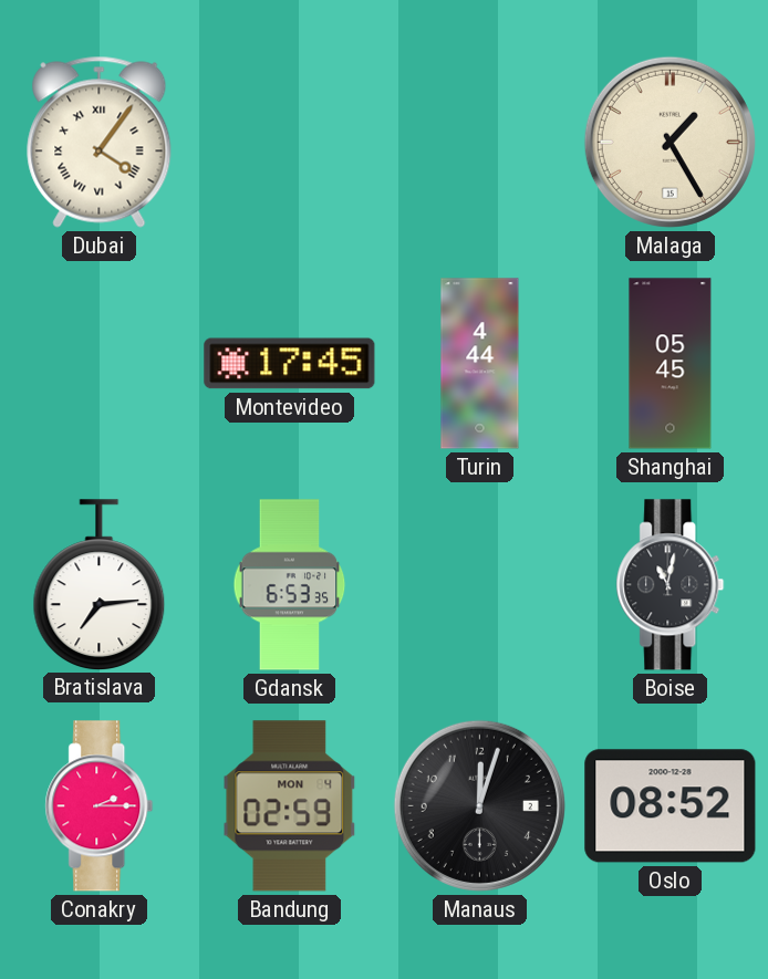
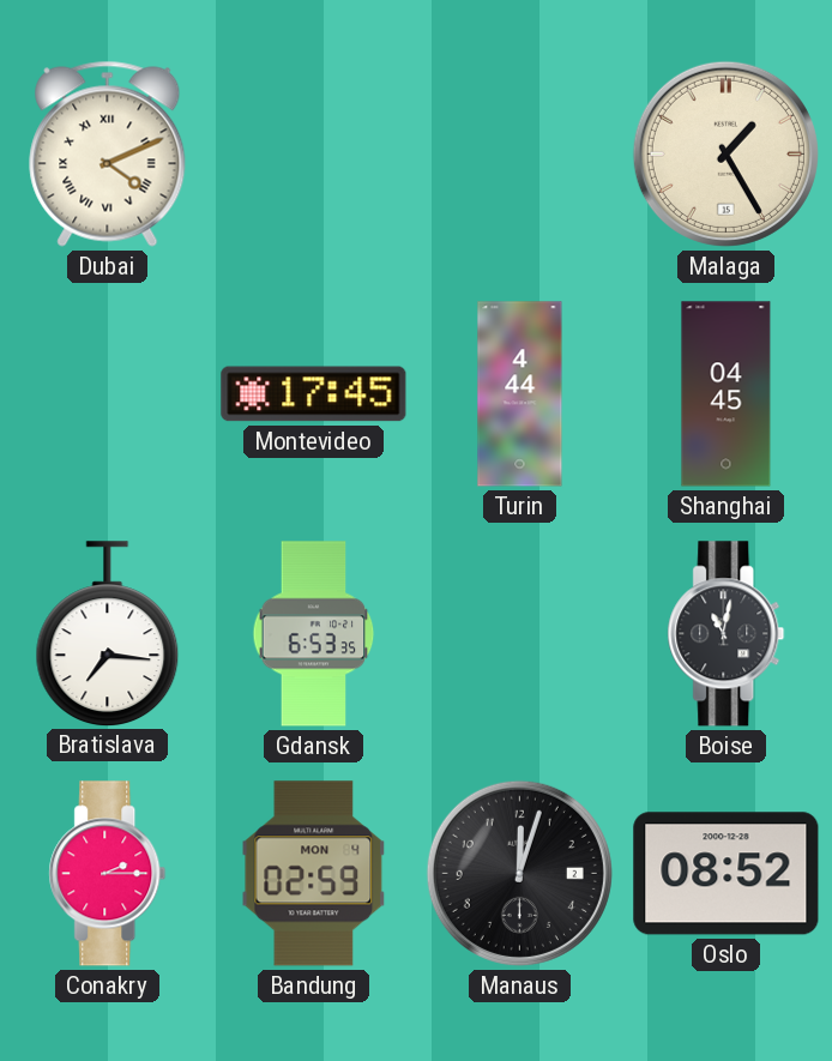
Dubai: 4:06 -> 4:11 (108, 153)
Shanghai: 05:45 -> 04:45 (727, 394)
Bratislava: 7:14 -> 7:16 (108, 633)
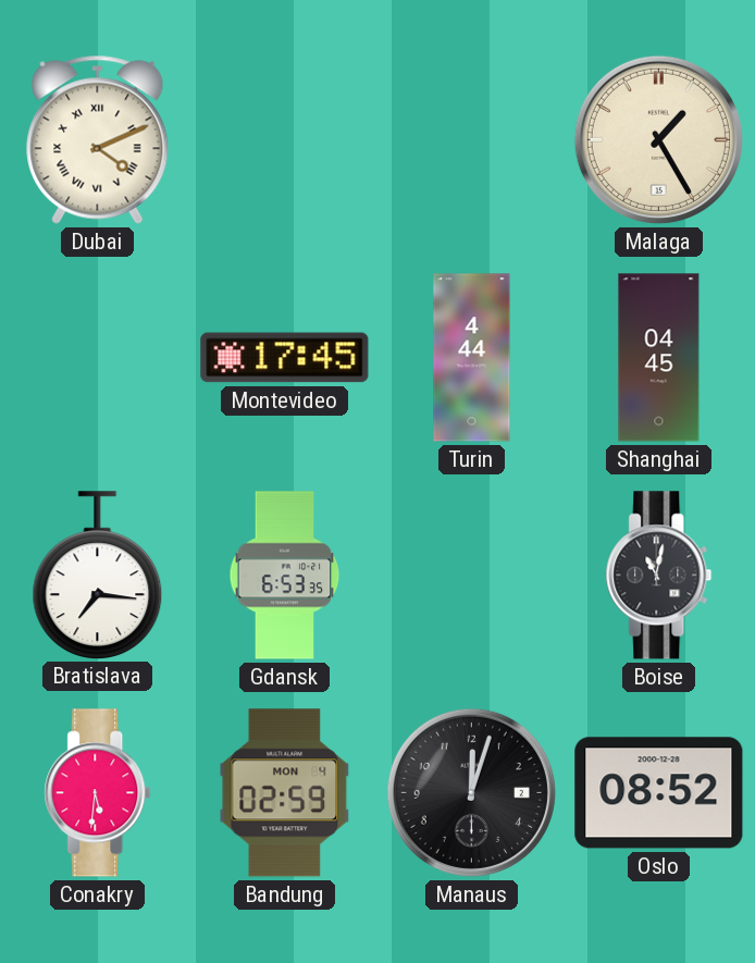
Conakry: 2:15 -> 5:31 (98, 793)
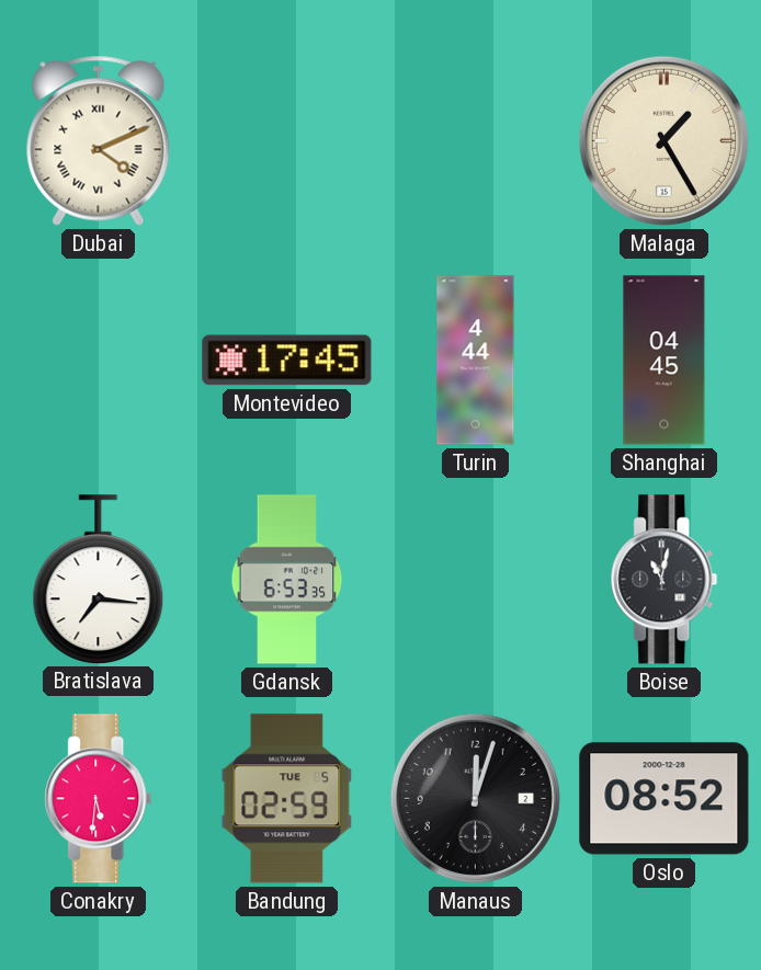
Bandung date: MON 4 -> TUE 5 (287, 799)
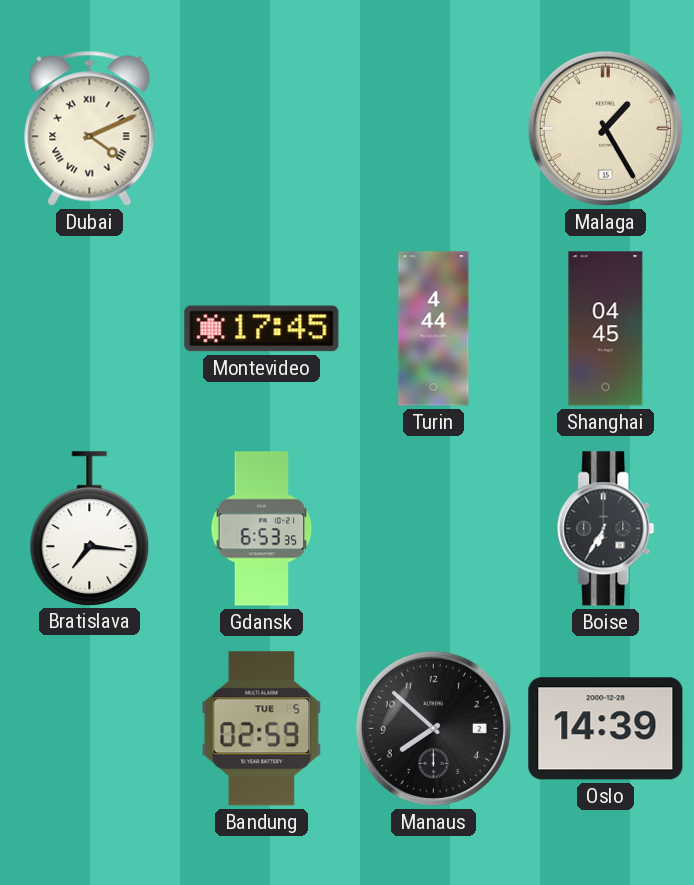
Boise: 11:02 -> 6:35 (606, 529)
Conakry: 5:31 -> none (99, 799)
Manaus: 12:03 -> 7:52 (433, 728)
Oslo: 08:52 -> 14:39 (606, 729)
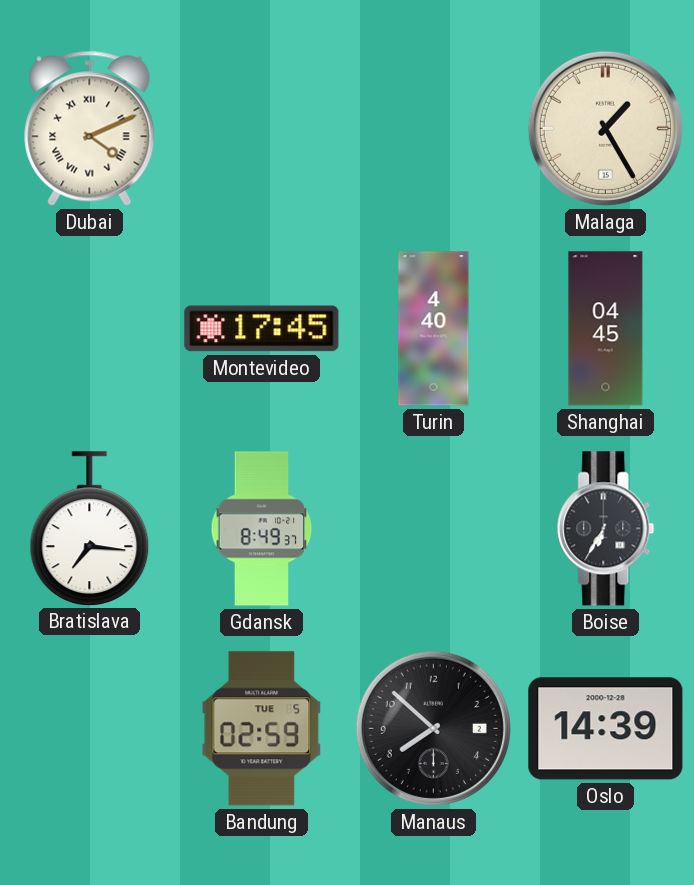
Turin: 4:44 -> 4:40 (434, 329)
Gdansk: 6:53 -> 8:49 (262, 529)
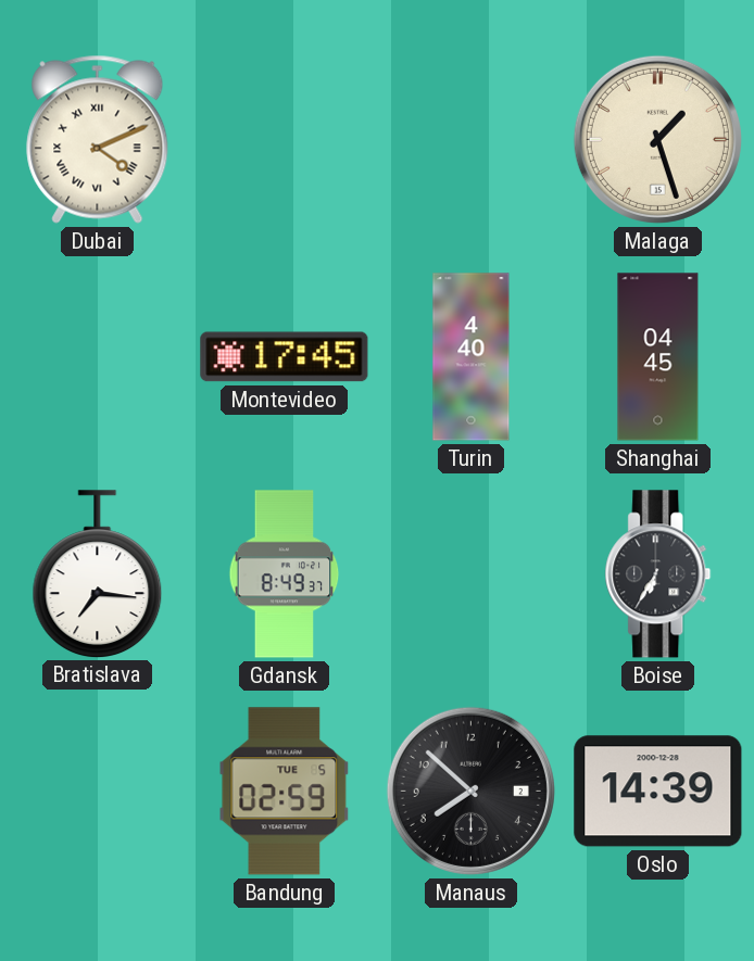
Malaga: 1:25 -> 1:27 (657, 139)
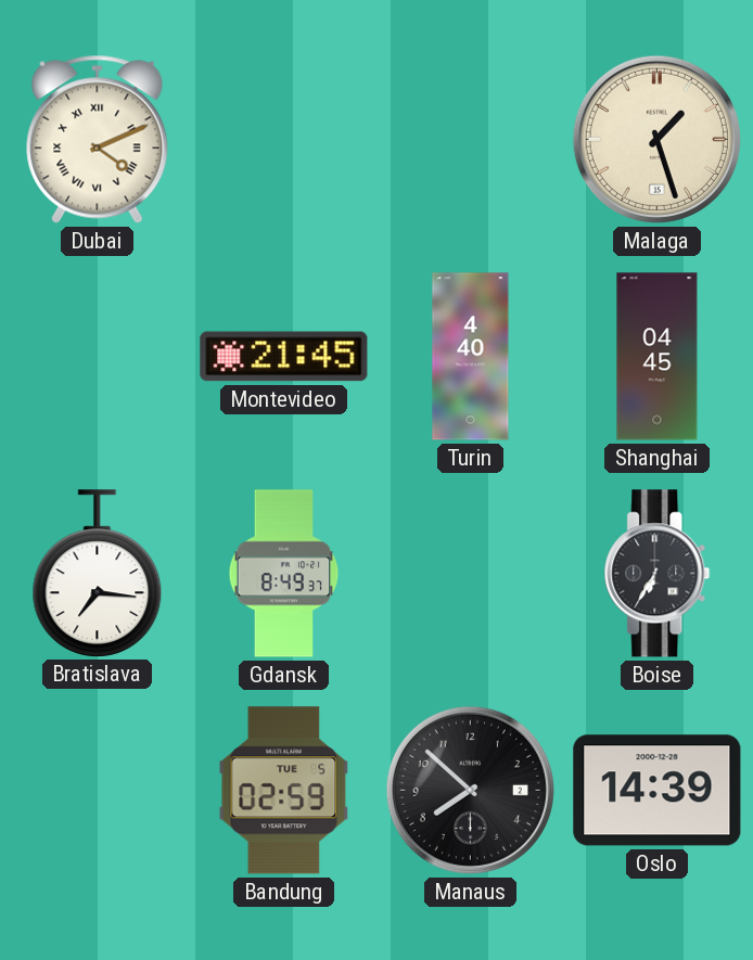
Montevideo: 17:45 -> 21:45 (284, 357)
